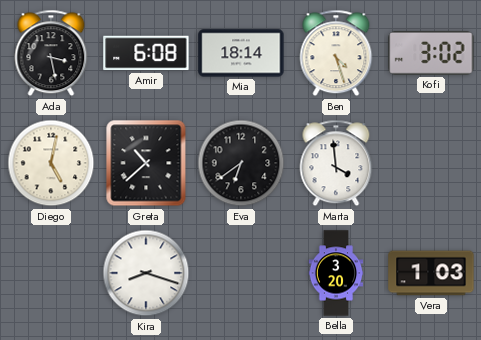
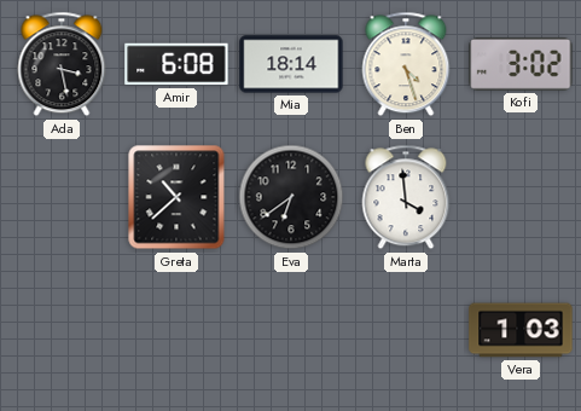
Diego: 5:02 -> none (51, 163)
Kira: 8:18 -> none (146, 273)
Bella: 3:20 -> none (336, 273)
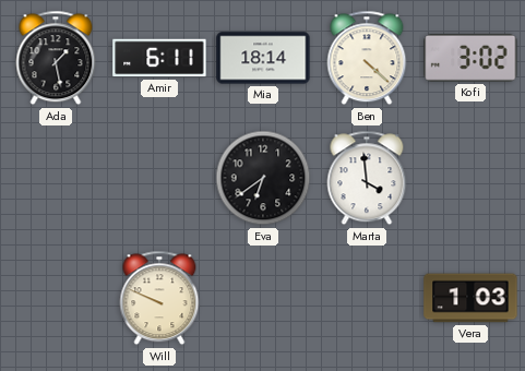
Ada: 3:28 -> 1:28 (56, 58)
Amir: 6:08 -> 6:11 (159, 58)
Ben: 4:27 -> 4:22 (367, 58)
Greta: 10:38 -> none (176, 197)
Will: none -> 9:49 (159, 298)
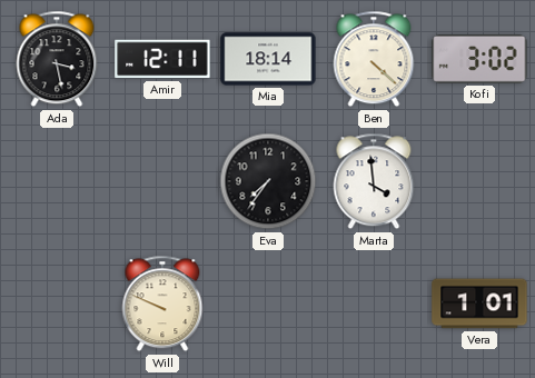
Ada: 1:28 -> 3:28 (57, 59)
Amir: 6:11 -> 12:11 (162, 59)
Eva: 6:39 -> 7:36 (268, 181)
Vera: 1:03 -> 1:01 (479, 304)
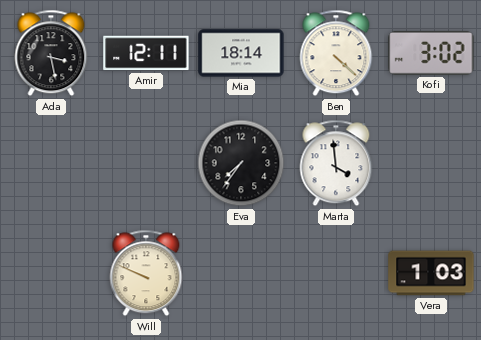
Vera: 1:01 -> 1:03 (431, 273)
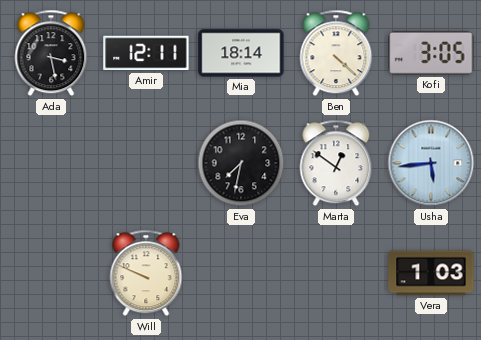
Kofi: 3:02 -> 3:05 (431, 53)
Eva: 7:36 -> 7:32 (241, 163)
Marta: 3:59 -> 12:51 (336, 163)
Usha: none -> 5:44 (431, 163)
